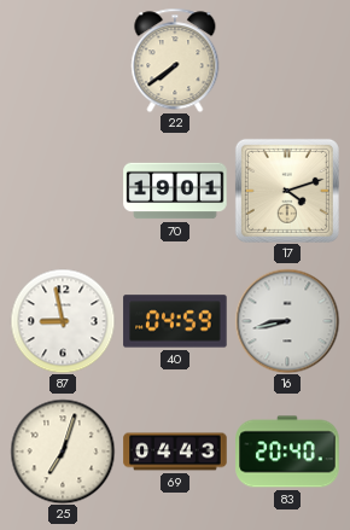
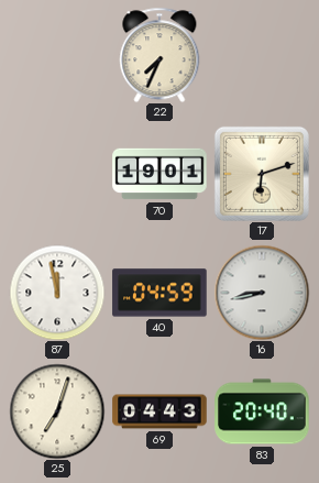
22: 7:39 -> 7:34 (159, 55)
17: 4:12 -> 6:12 (262, 174)
87: 8:58 -> 11:58 (57, 293)
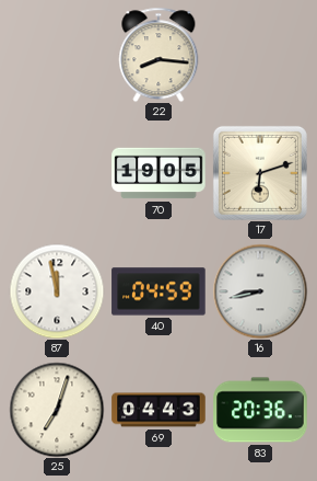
22: 7:34 -> 8:16 (158, 55)
70: 19:01 -> 19:05 (158, 173)
83: 20:40 -> 20:36 (260, 410)
